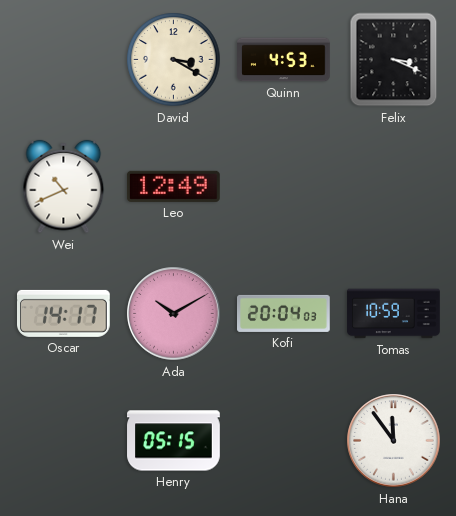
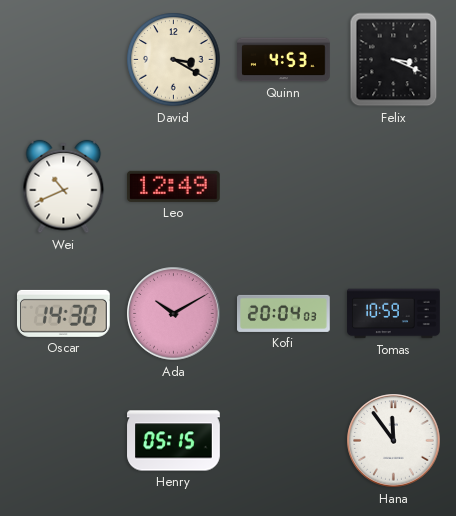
Oscar: 14:17 -> 14:30 (64, 313)
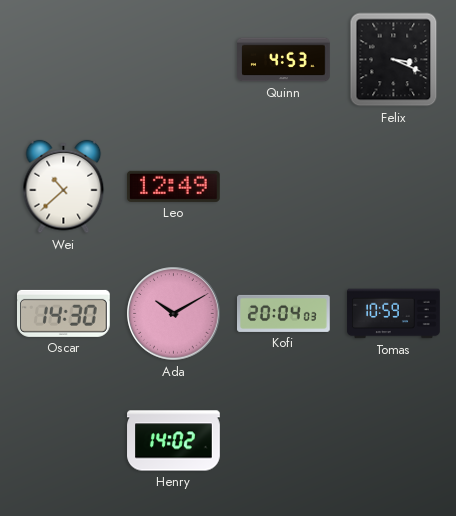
David: 3:20 -> none (174, 60)
Wei: 10:41 -> 10:38 (64, 187)
Henry: 05:15 -> 14:02 (174, 441)
Hana: 11:54 -> none (394, 441)
